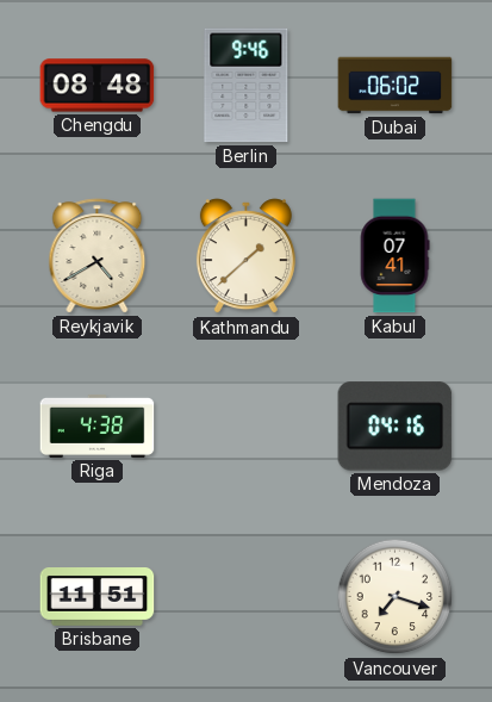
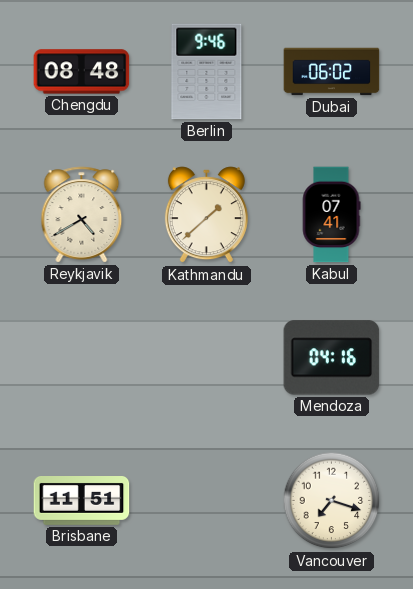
Riga: 4:38 -> none (98, 425)
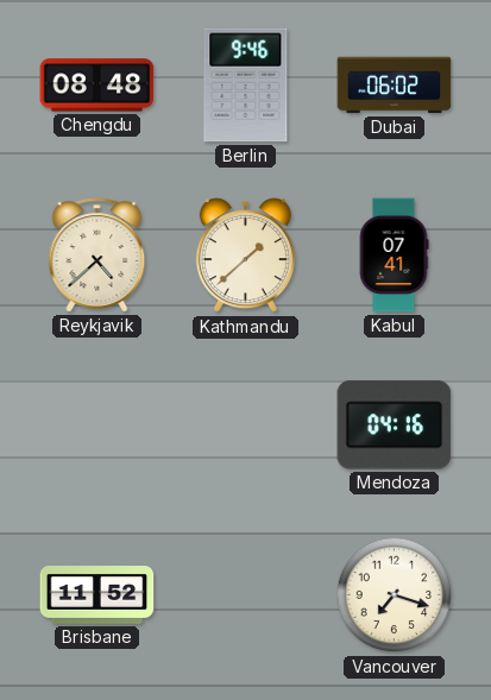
Reykjavik: 4:40 -> 4:38 (97, 256)
Brisbane: 11:51 -> 11:52 (97, 595)
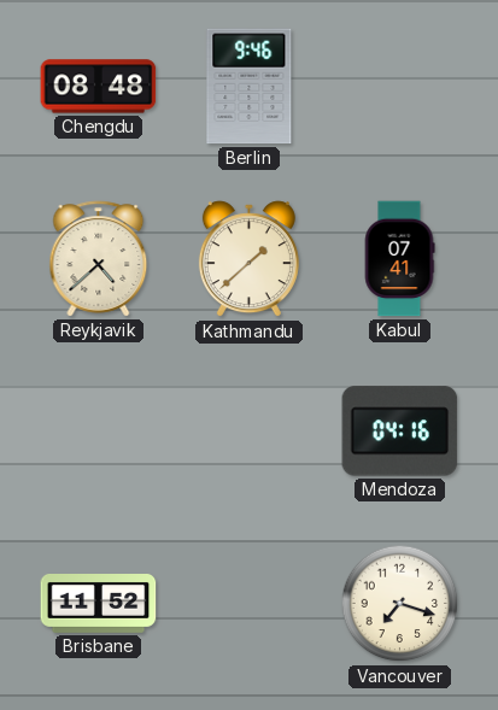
Dubai: 06:02 -> none (395, 86)
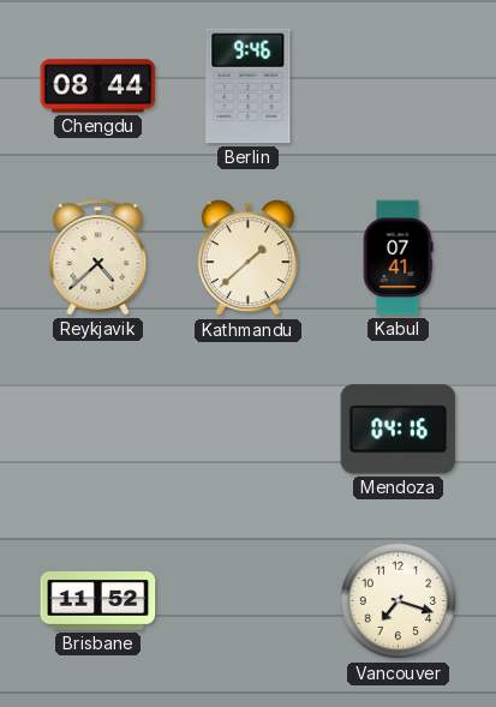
Chengdu: 08:48 -> 08:44 (98, 86)
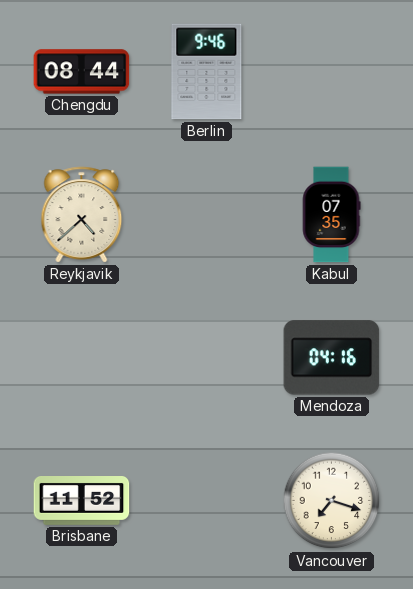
Kathmandu: 1:38 -> none (247, 258)
Kabul: 07:41 -> 07:35 (331, 215)
